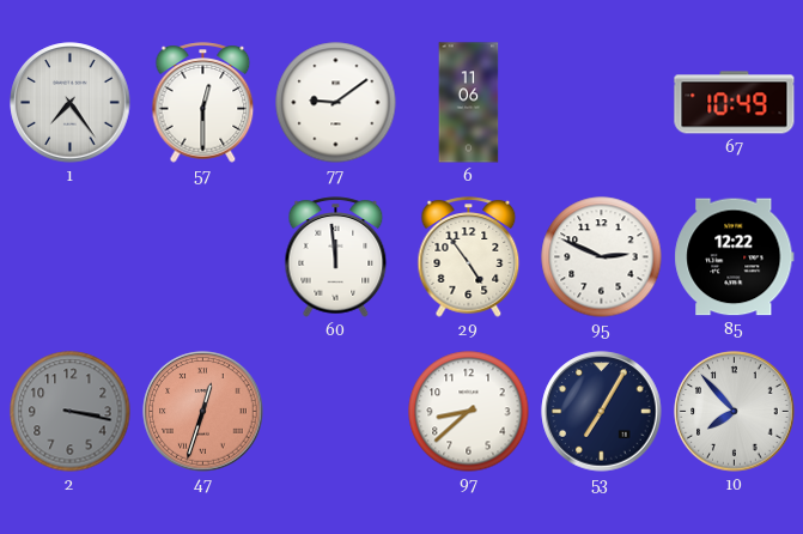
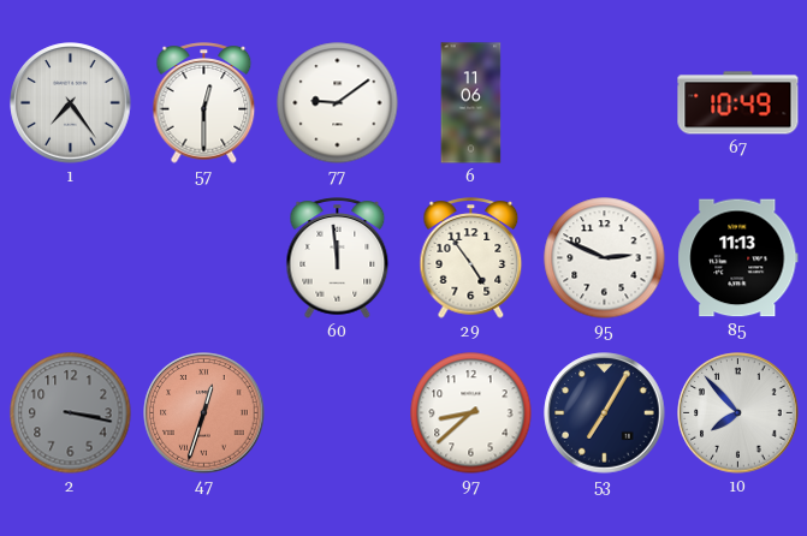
85: 12:22 -> 11:13 (738, 258)
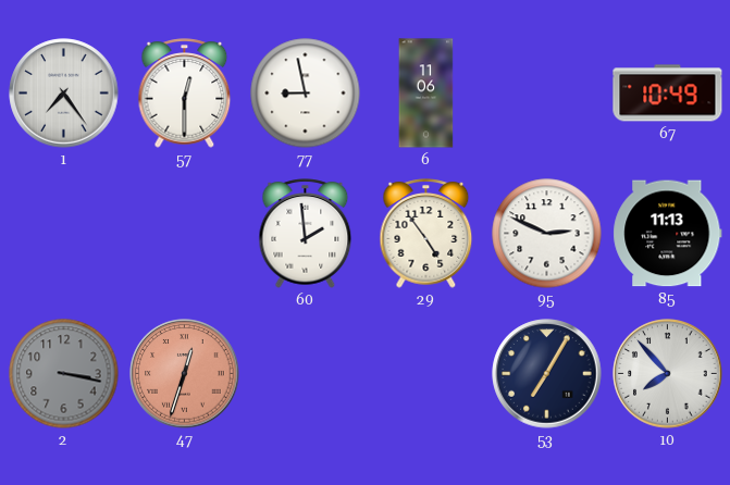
77: 9:09 -> 8:58 (306, 94)
60: 11:59 -> 1:59 (306, 234)
97: 8:38 -> none (471, 413)
